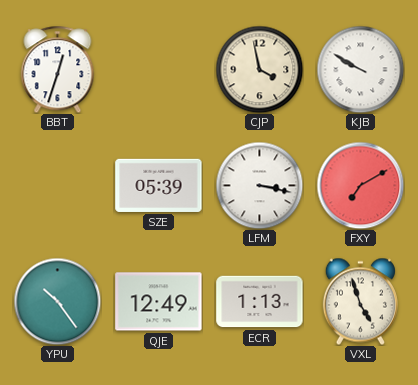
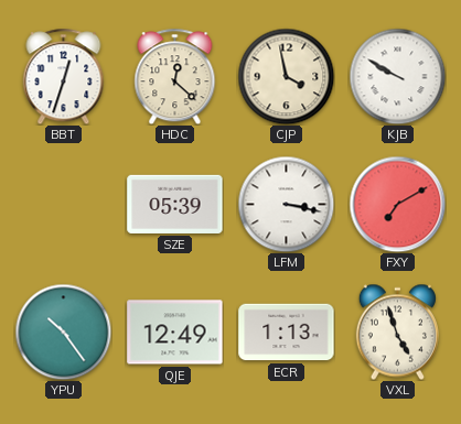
HDC: none -> 12:22 (175, 76)
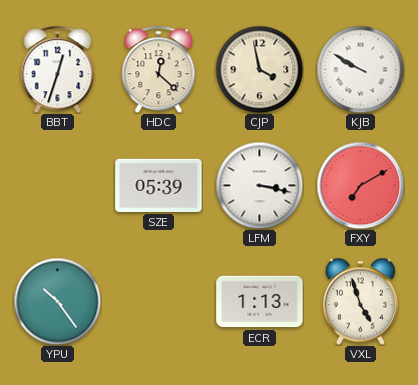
QJE: 12:49 -> none (175, 333)
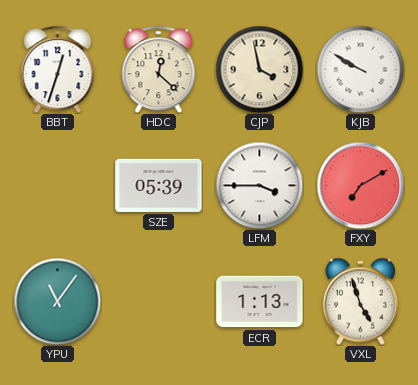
LFM: 3:17 -> 3:45 (259, 185)
YPU: 10:24 -> 11:06 (57, 301)
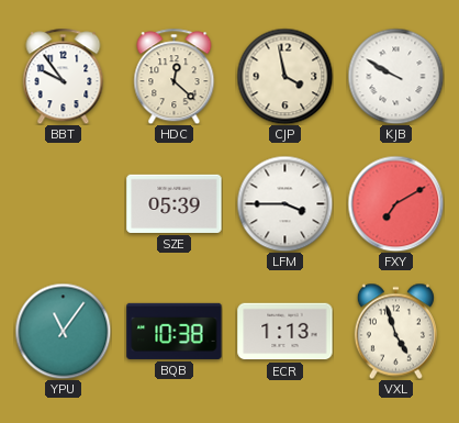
BBT: 12:33 -> 9:54 (64, 76)
BQB: none -> 10:38 (175, 331)
